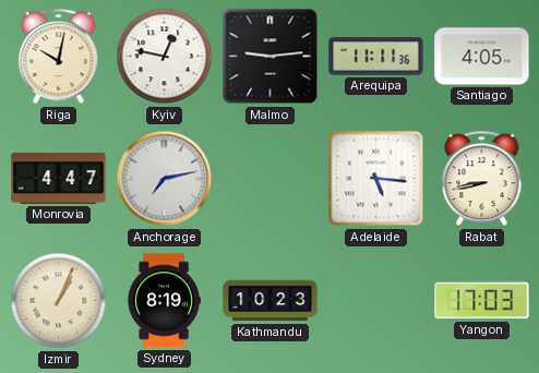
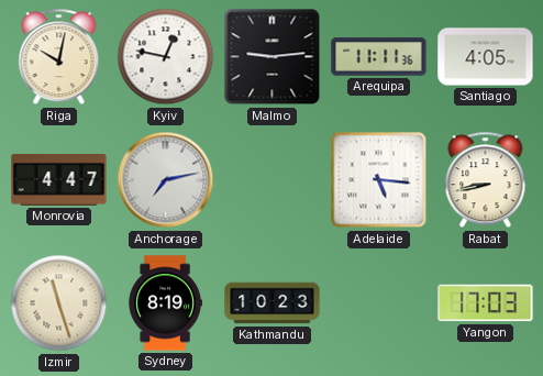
Izmir: 1:04 -> 11:27 (59, 303)
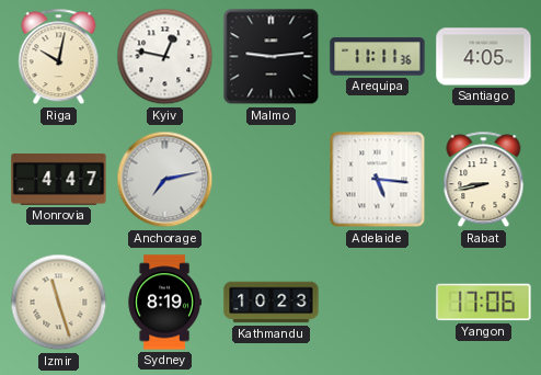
Yangon: 17:03 -> 17:06 (484, 303)
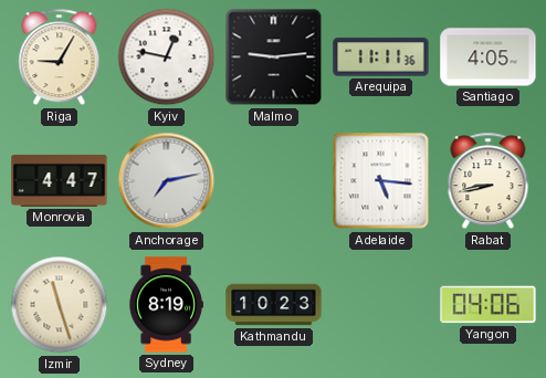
Riga: 10:02 -> 9:05 (60, 57)
Yangon: 17:06 -> 04:06 (489, 305)
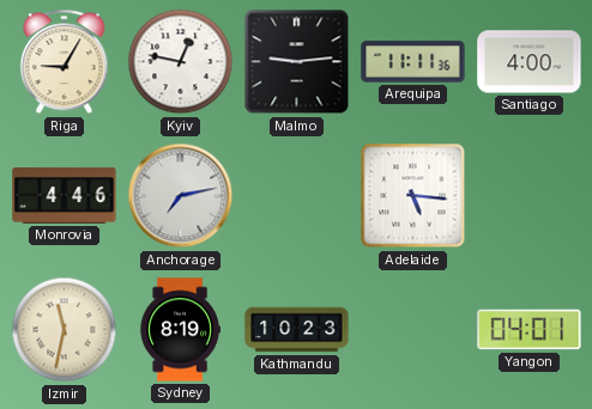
Santiago: 4:05 -> 4:00 (530, 62)
Monrovia: 4:47 -> 4:46 (65, 195)
Rabat: 8:43 -> none (489, 181)
Izmir: 11:27 -> 11:32 (65, 330)
Yangon: 04:06 -> 04:01 (530, 330)
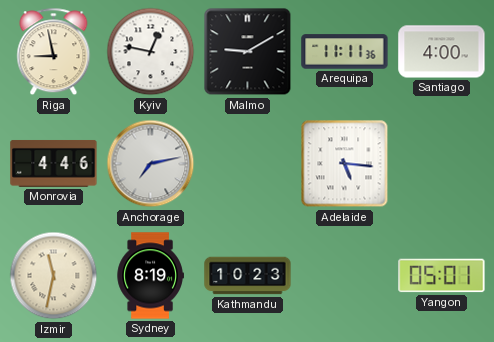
Riga: 9:05 -> 8:58 (54, 52)
Malmo: 9:14 -> 9:10 (248, 52)
Yangon: 04:01 -> 05:01 (442, 276)
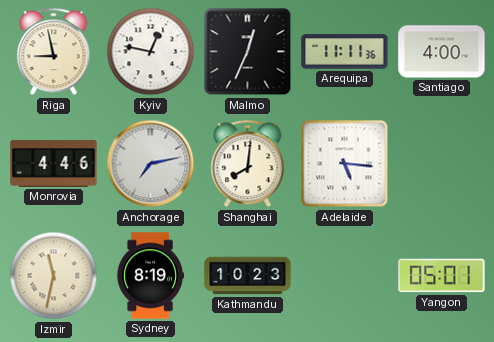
Malmo: 9:10 -> 12:34 (248, 52)
Shanghai: none -> 8:01 (248, 164)
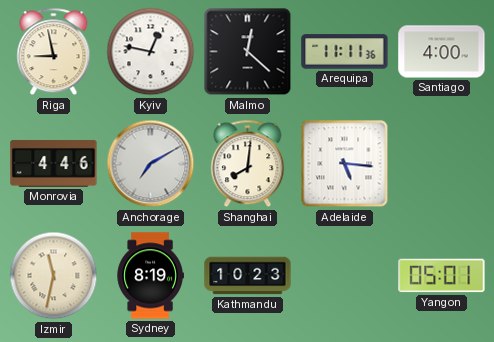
Malmo: 12:34 -> 12:22 (248, 52)
Anchorage: 7:13 -> 7:10 (151, 164)
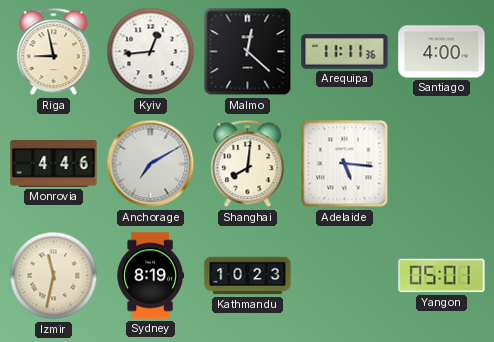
Kyiv: 12:47 -> 12:44 (151, 52)
